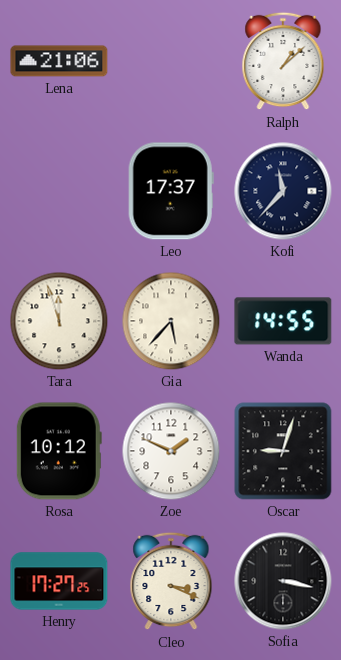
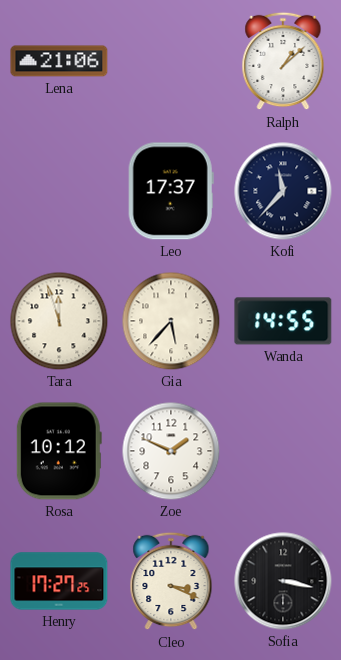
Oscar: 9:03 -> none (283, 451)
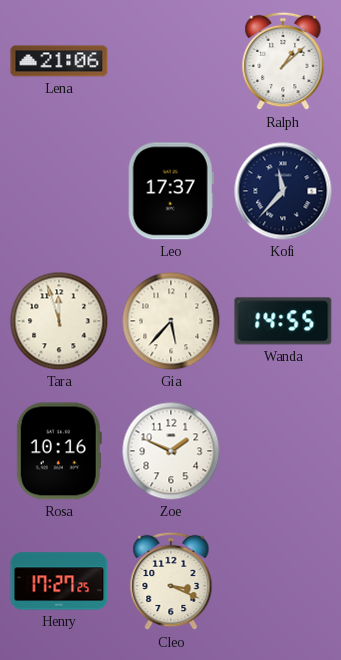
Rosa: 10:12 -> 10:16 (59, 451)
Sofia: 3:17 -> none (283, 581)
